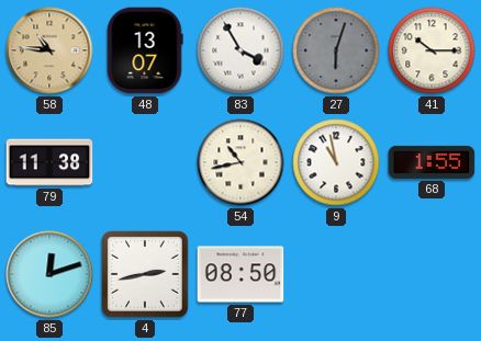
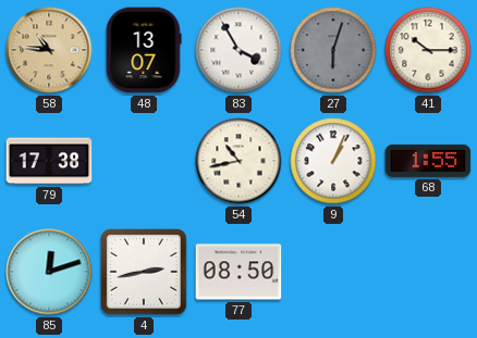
79: 11:38 -> 17:38 (49, 161)
9: 10:58 -> 1:04 (333, 161)
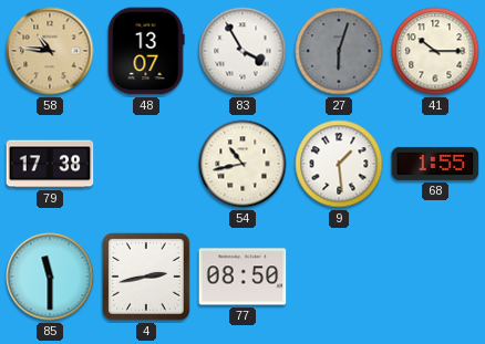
9: 1:04 -> 1:29 (339, 164)
85: 12:12 -> 11:30 (50, 277)
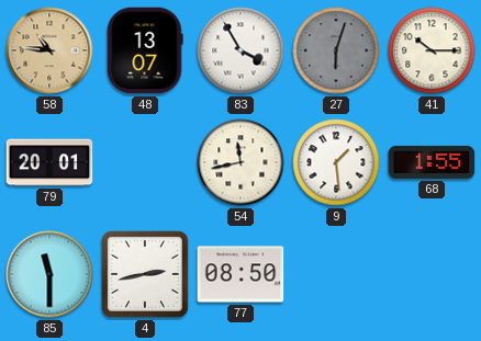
79: 17:38 -> 20:01 (49, 162)
54: 10:43 -> 11:43 (240, 162)
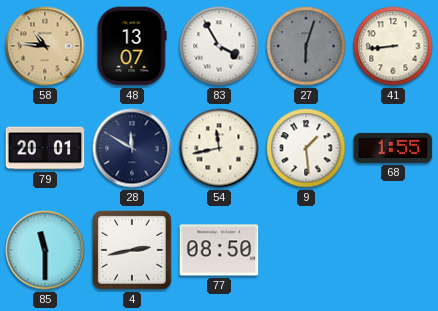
41: 10:15 -> 8:44 (393, 46)
28: none -> 11:50 (132, 148)
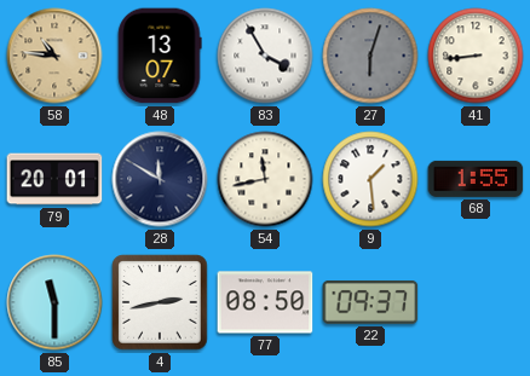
22: none -> 09:37 (370, 302)
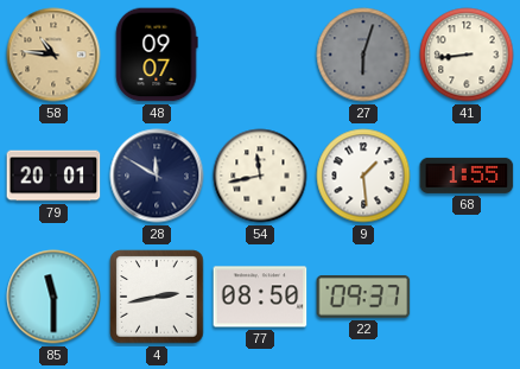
48: 13:07 -> 09:07 (157, 55)
83: 3:55 -> none (265, 56)
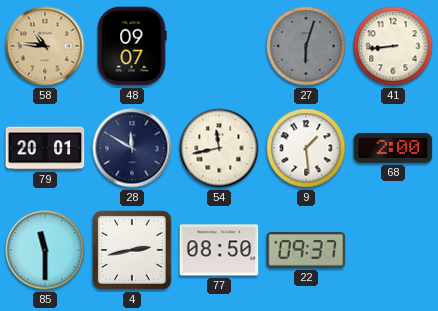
68: 1:55 -> 2:00 (393, 148)
